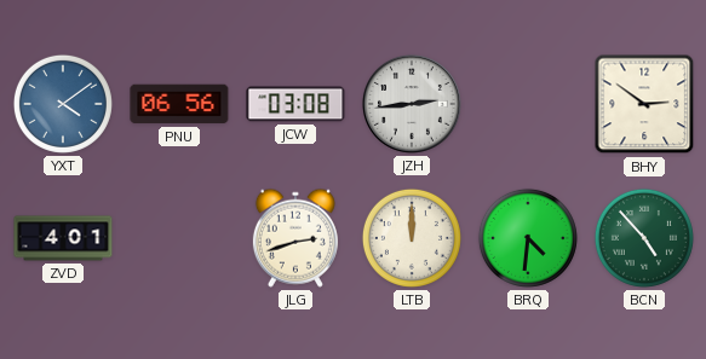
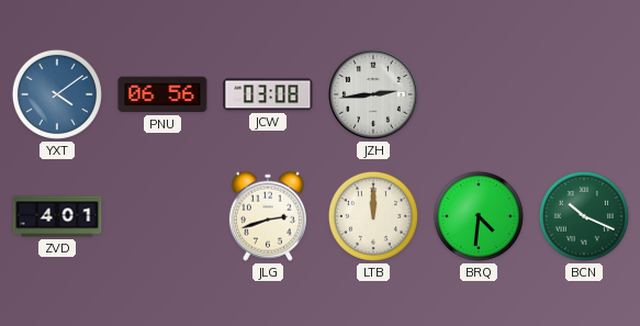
BHY: 2:51 -> none (644, 104)
BCN: 4:53 -> 10:19 (584, 216)
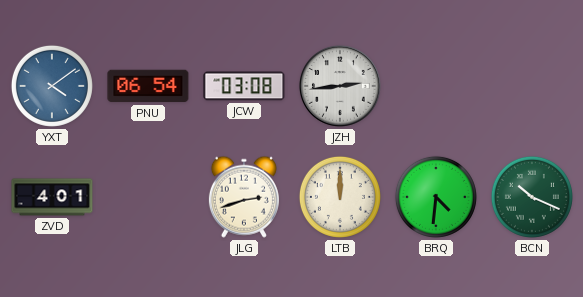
PNU: 06:56 -> 06:54 (148, 86)
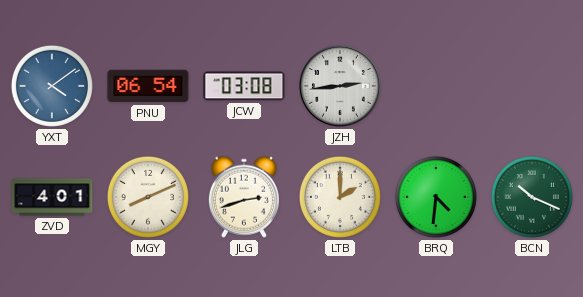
MGY: none -> 8:11 (148, 197)
LTB: 12:00 -> 2:00 (340, 197)
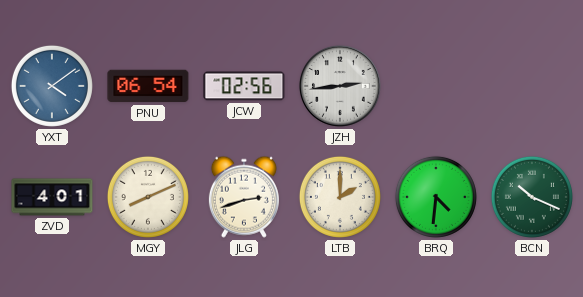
JCW: 03:08 -> 02:56 (244, 86)
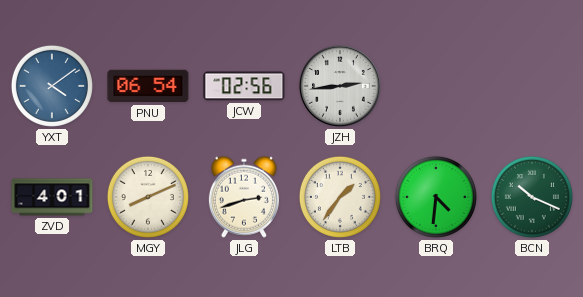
LTB: 2:00 -> 1:36 (340, 197)
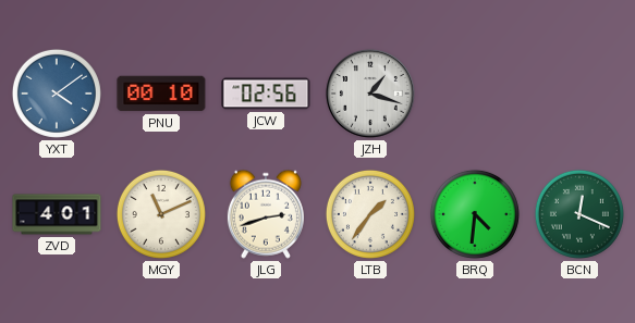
PNU: 06:54 -> 00:10 (161, 94)
JZH: 2:44 -> 1:18 (370, 94)
MGY: 8:11 -> 11:11 (161, 214)
BCN: 10:19 -> 12:19 (579, 214)
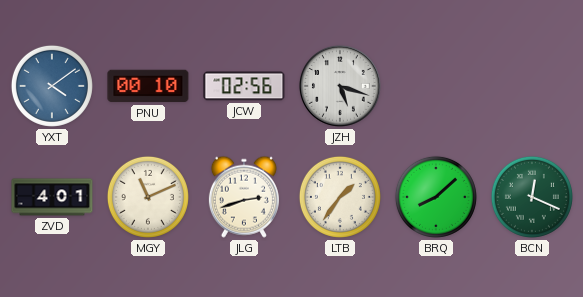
JZH: 1:18 -> 5:18 (340, 86)
BRQ: 4:31 -> 8:08 (436, 197)
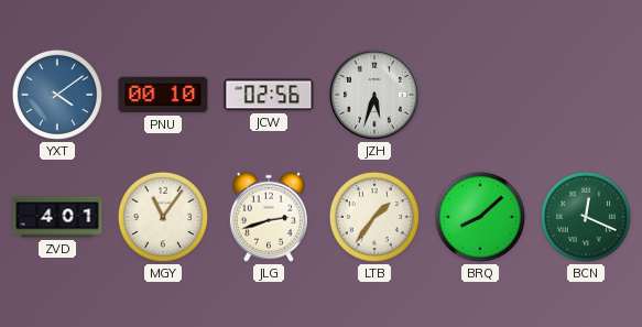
JZH: 5:18 -> 5:33 (374, 95)
MGY: 11:11 -> 11:06 (163, 217)
